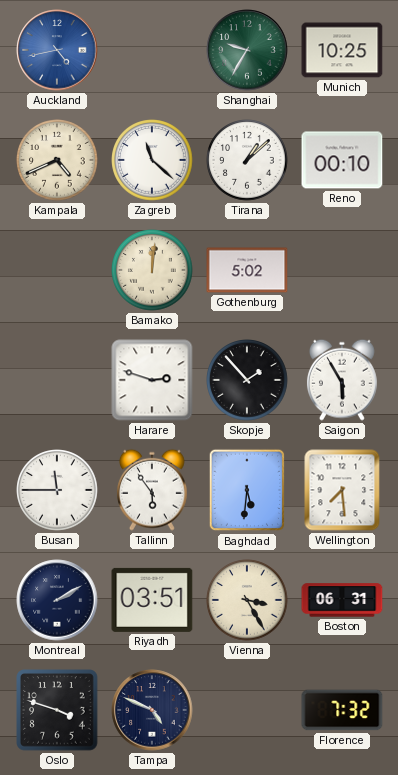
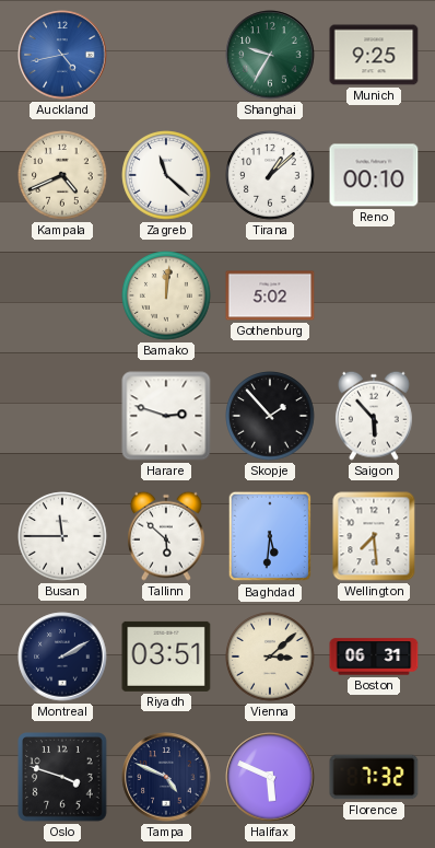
Munich: 10:25 -> 9:25 (374, 55)
Saigon: 5:55 -> 5:53 (374, 416)
Tallinn: 5:54 -> 5:52 (166, 536)
Vienna: 3:25 -> 3:08 (270, 657)
Halifax: none -> 5:49 (270, 777)
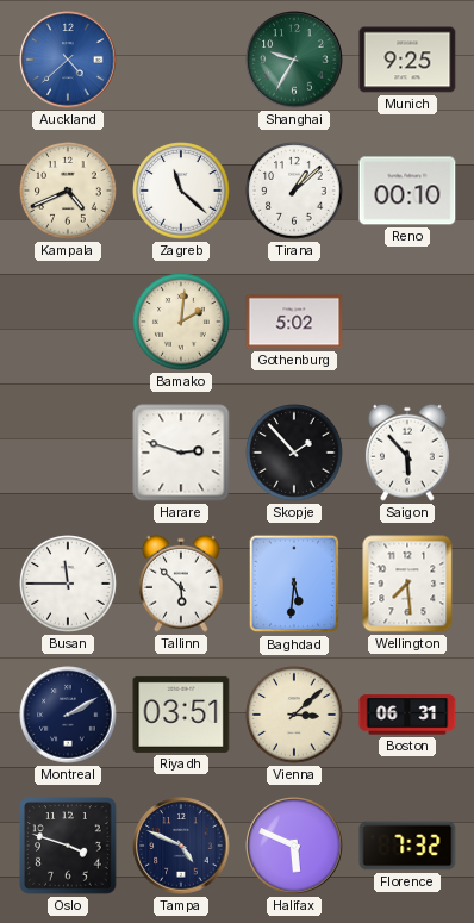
Auckland: 4:43 -> 4:38 (68, 60)
Bamako: 12:01 -> 2:01 (181, 322)
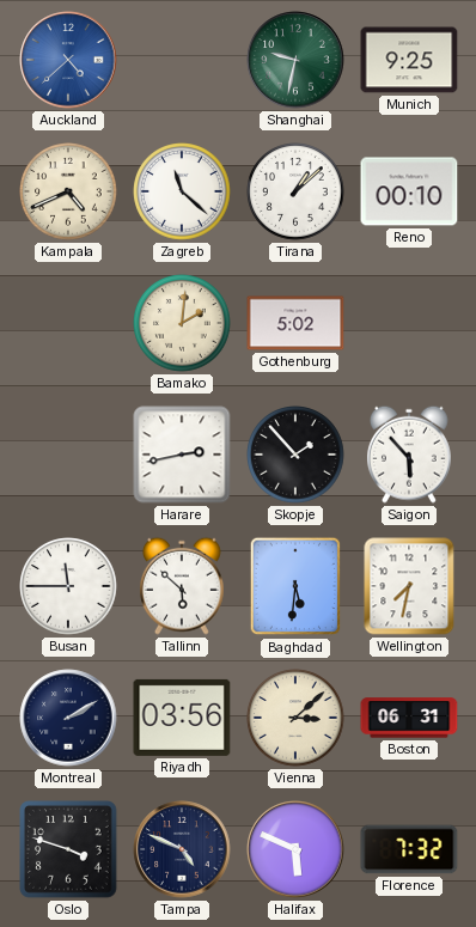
Shanghai: 9:35 -> 9:32 (295, 60)
Harare: 2:48 -> 2:43 (182, 455)
Wellington: 7:29 -> 7:32 (409, 586)
Riyadh: 03:51 -> 03:56 (182, 718)
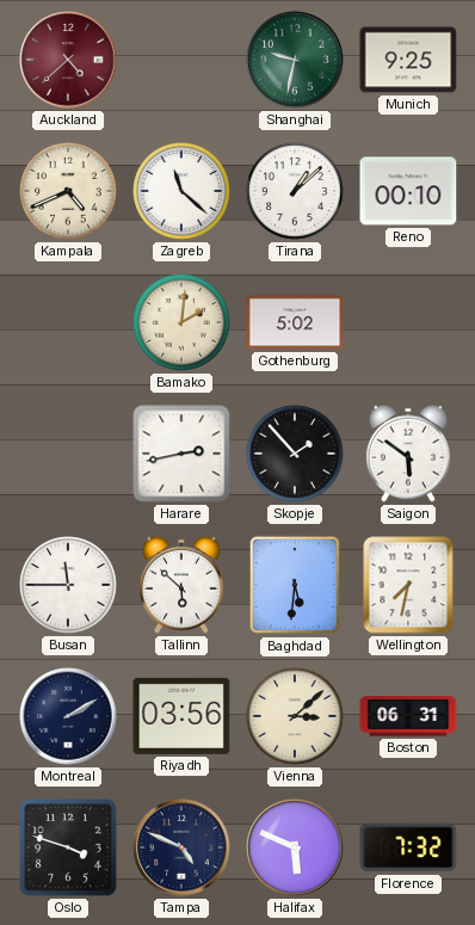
Auckland dial: blue -> burgundy (68, 60)
Saigon: 5:53 -> 5:51 (408, 454)
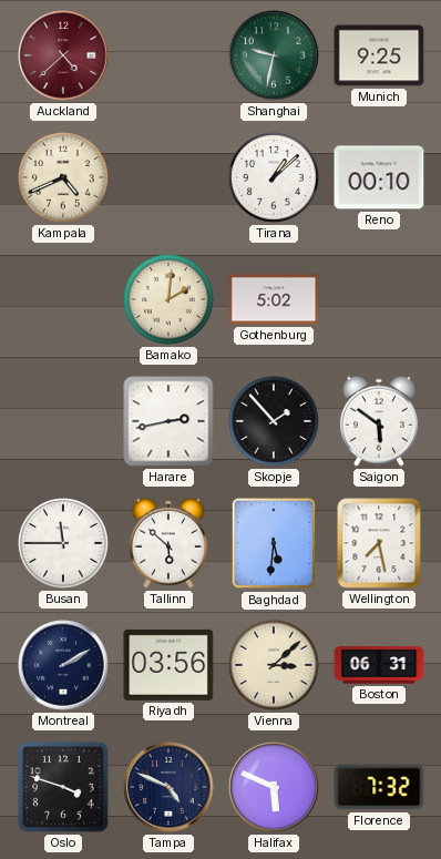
Zagreb: 11:22 -> none (181, 191)
Wellington: 7:32 -> 7:28 (379, 543)
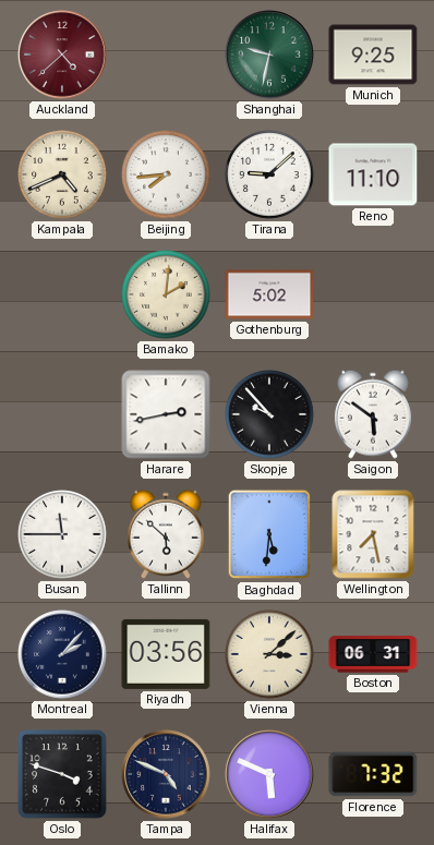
Beijing: none -> 7:44 (166, 174)
Tirana: 1:08 -> 9:08 (269, 174)
Reno: 00:10 -> 11:10 (373, 174)
Skopje: 1:53 -> 9:53 (269, 414)
Montreal: 2:10 -> 2:07 (62, 654)
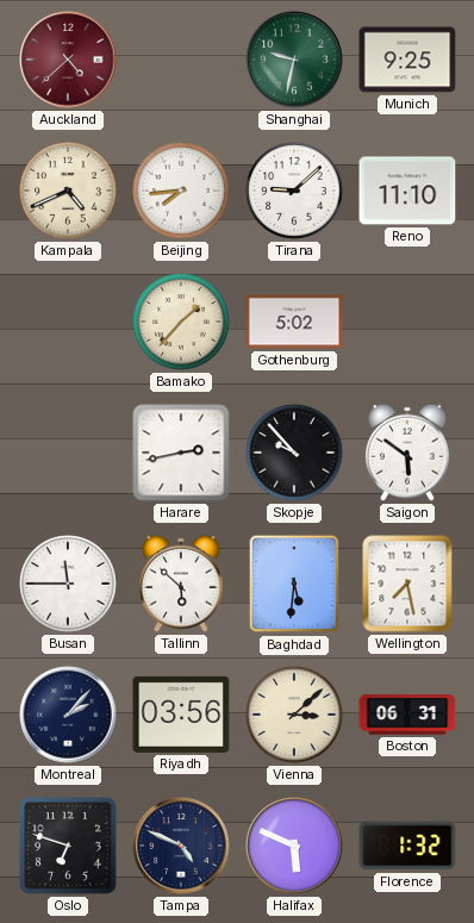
Bamako: 2:01 -> 1:37 (181, 322)
Oslo: 3:48 -> 6:48 (68, 846)
Florence: 7:32 -> 1:32 (407, 846)
